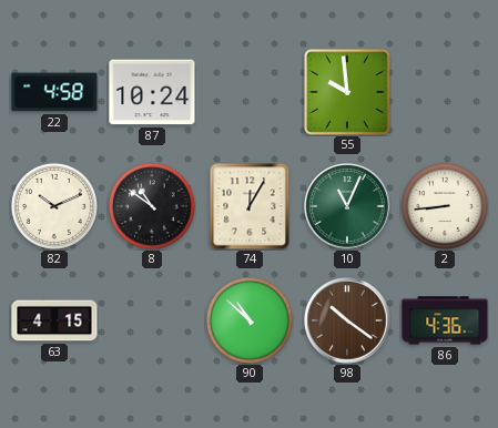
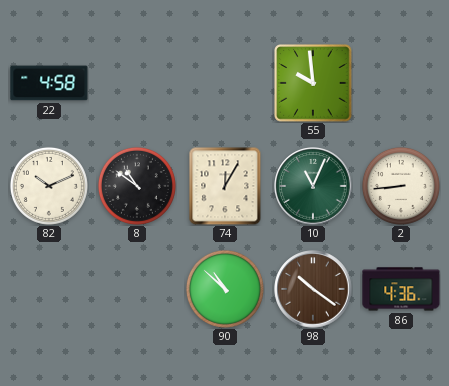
87: 10:24 -> none (152, 92)
63: 4:15 -> none (54, 320)
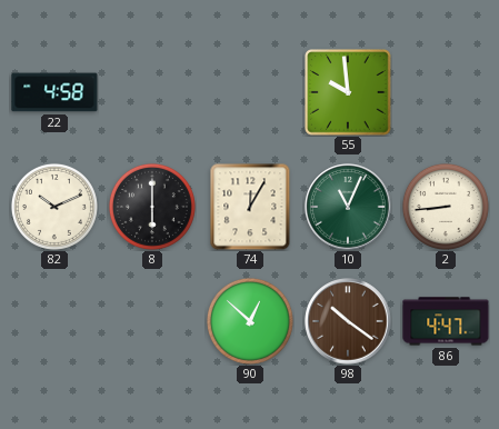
8: 10:51 -> 6:00 (152, 207)
90: 10:52 -> 12:52 (250, 321)
86: 4:36 -> 4:47 (446, 321)
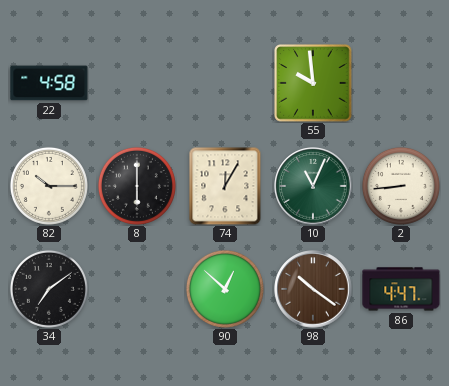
82: 10:11 -> 10:15 (49, 186)
34: none -> 7:09 (49, 289)
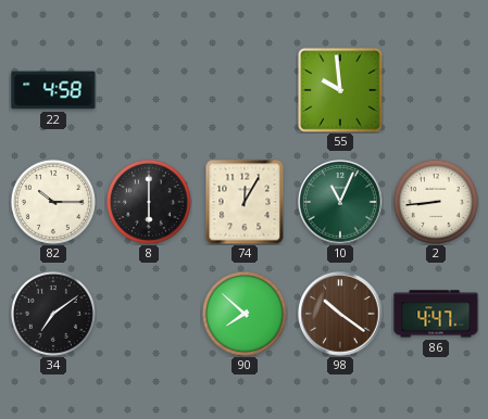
90: 12:52 -> 7:52 (245, 314)
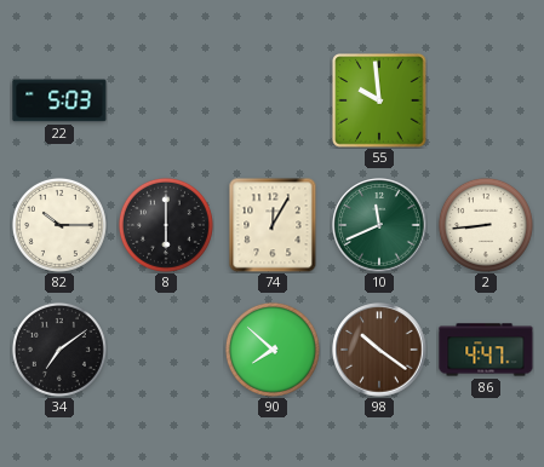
22: 4:58 -> 5:03 (59, 100)
10: 11:04 -> 11:41 (379, 225)
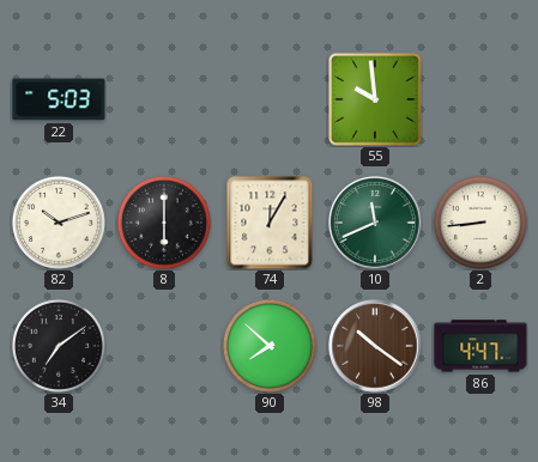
82: 10:15 -> 10:12 (59, 223)
